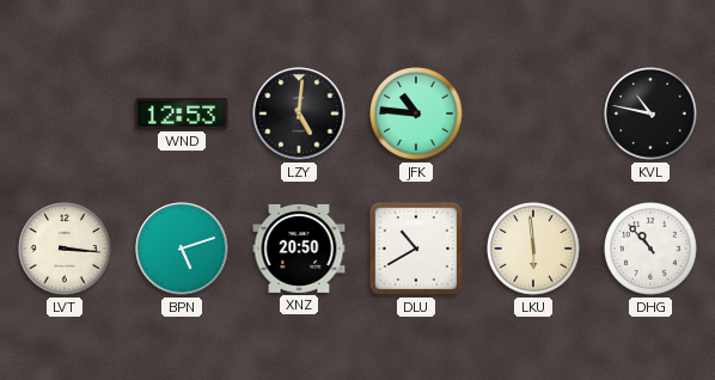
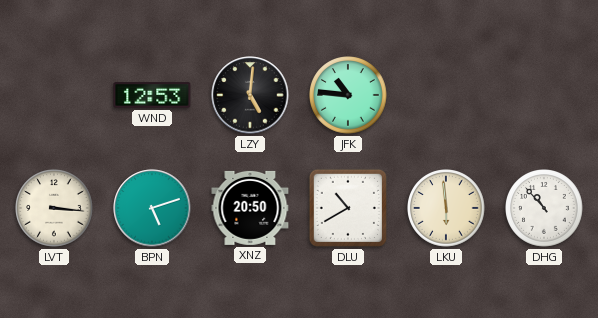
KVL: 10:47 -> none (650, 114)
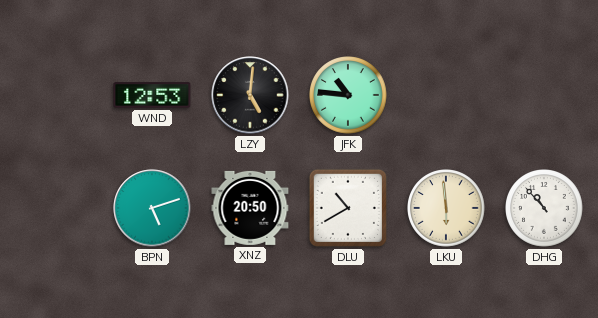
LVT: 3:16 -> none (54, 208)
